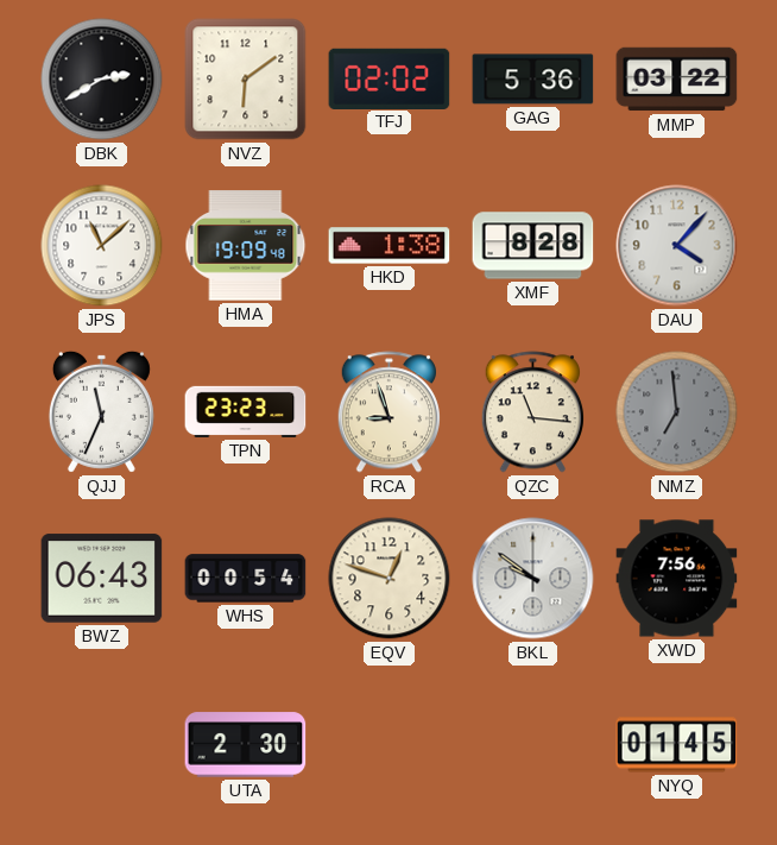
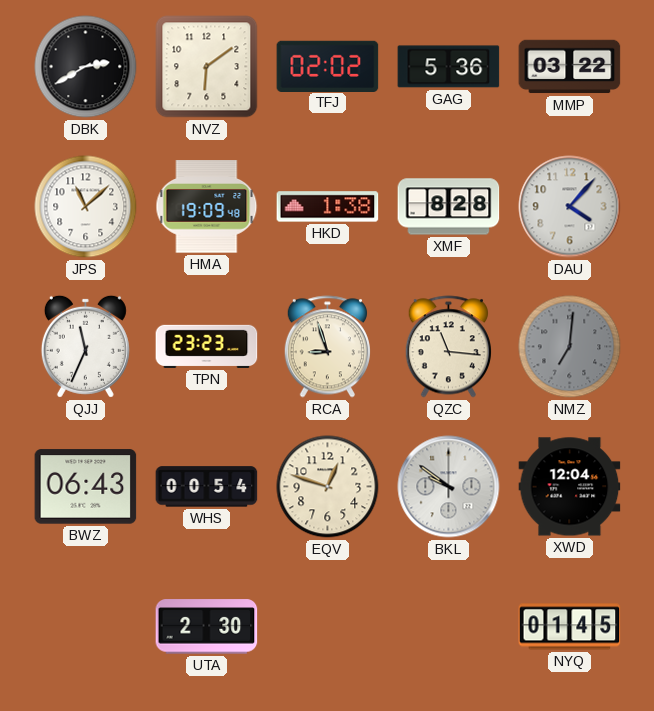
NMZ: 6:59 -> 7:01 (570, 347)
XWD: 7:56 -> 12:04 (570, 487)
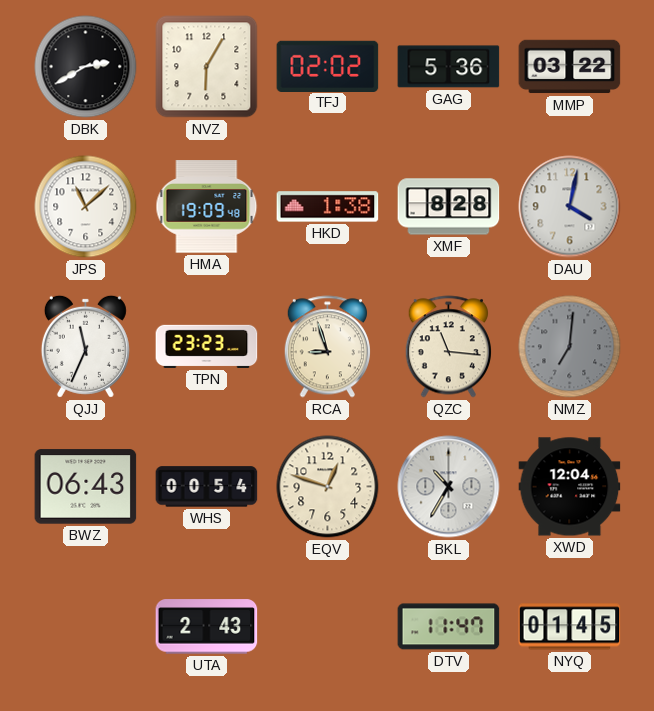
NVZ: 6:09 -> 6:05 (207, 67)
DAU: 4:07 -> 4:02 (570, 207)
BKL: 9:51 -> 10:35 (449, 487)
UTA: 2:30 -> 2:43 (207, 627)
DTV: none -> 11:47 (449, 627)
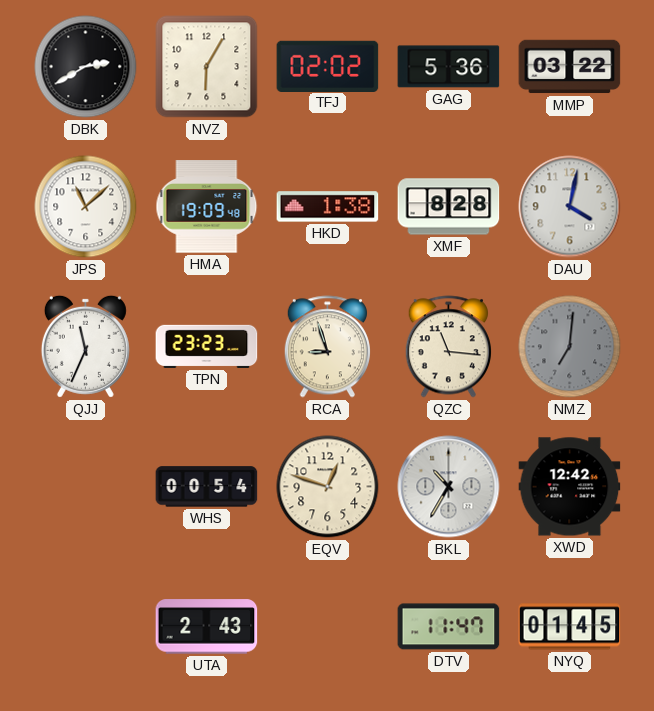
BWZ: 06:43 -> none (86, 487)
XWD: 12:04 -> 12:42 (570, 487)
